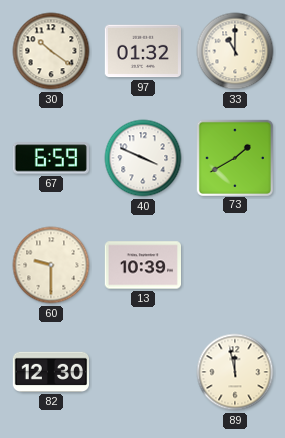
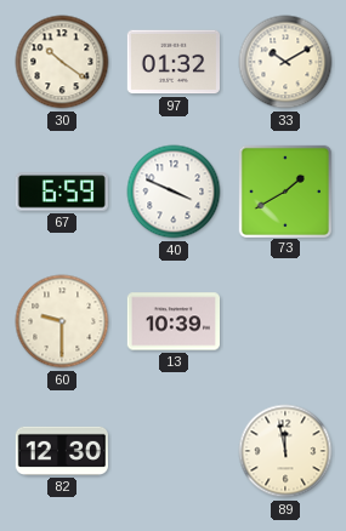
33: 11:00 -> 10:10 (285, 62)
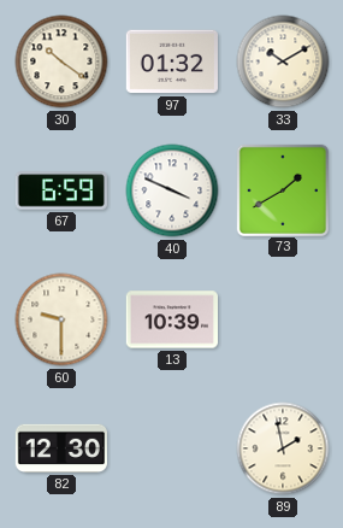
89: 11:58 -> 1:58 (283, 448)
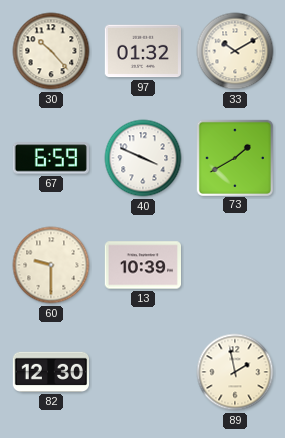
30: 10:21 -> 10:23 (51, 51)
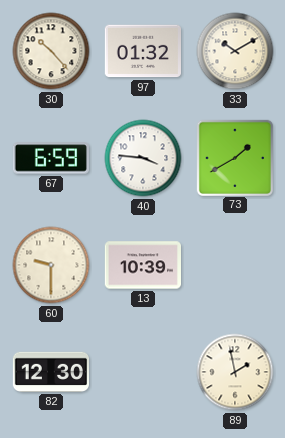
40: 3:49 -> 3:46 (143, 158)
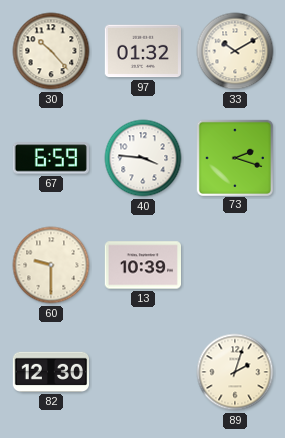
73: 1:40 -> 2:18 (234, 157)
89: 1:58 -> 2:03 (235, 372)
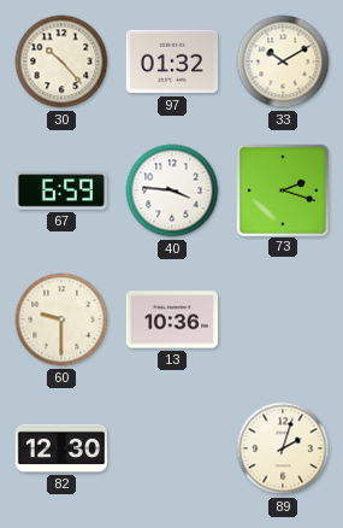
13: 10:39 -> 10:36 (171, 319)
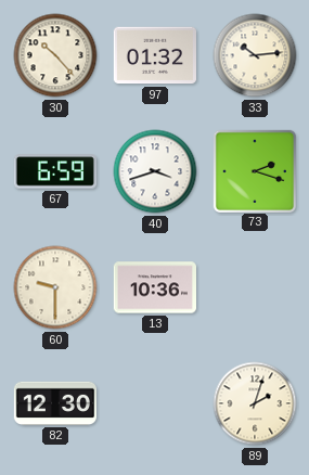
33: 10:10 -> 10:14 (255, 55)
40: 3:46 -> 3:42 (155, 171)
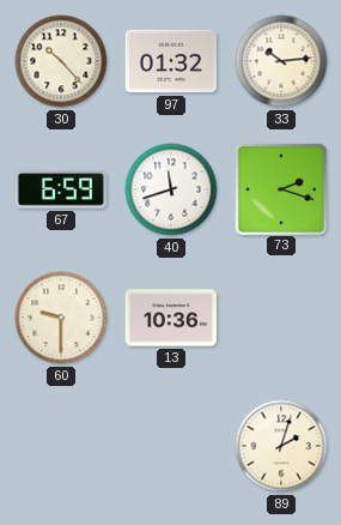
40: 3:42 -> 11:42 (171, 189)
82: 12:30 -> none (54, 403)
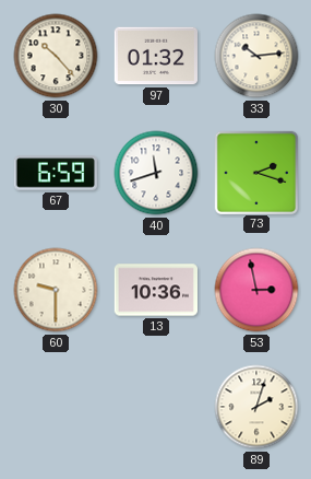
53: none -> 2:58 (256, 290)
